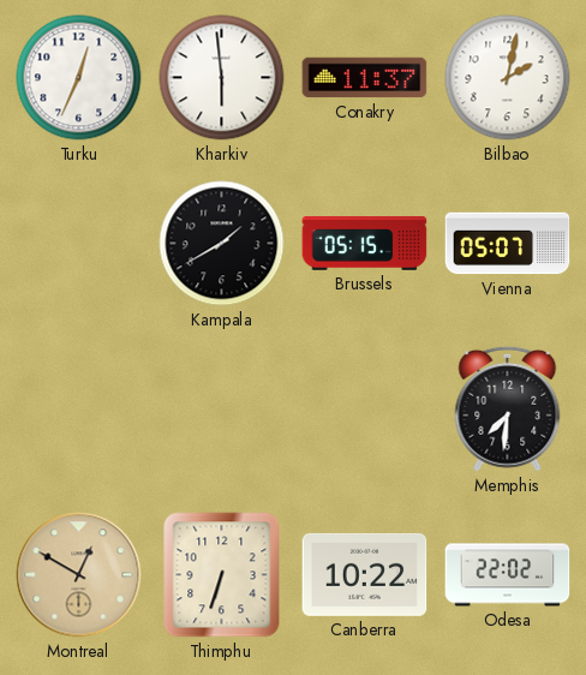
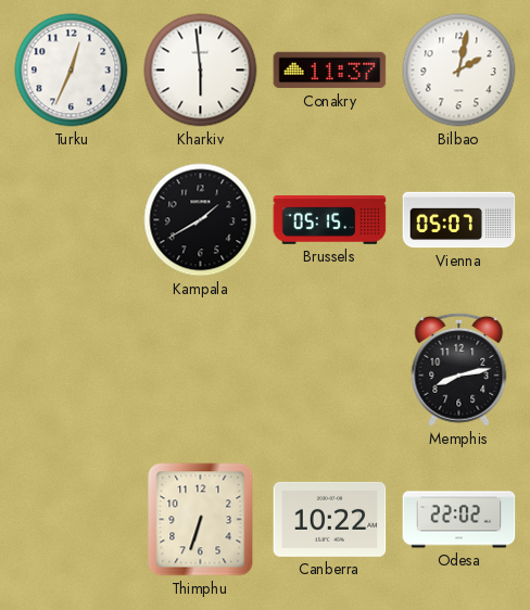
Memphis: 7:31 -> 8:13 (459, 369)
Montreal: 12:50 -> none (79, 575)
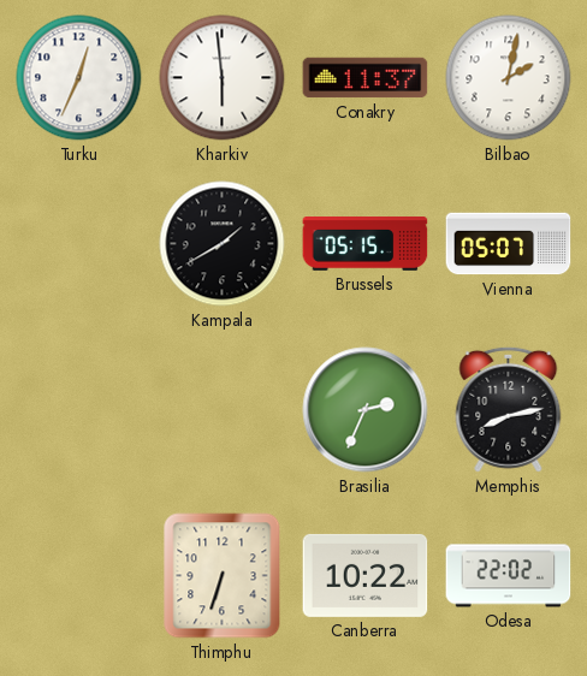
Brasilia: none -> 2:34 (366, 410)
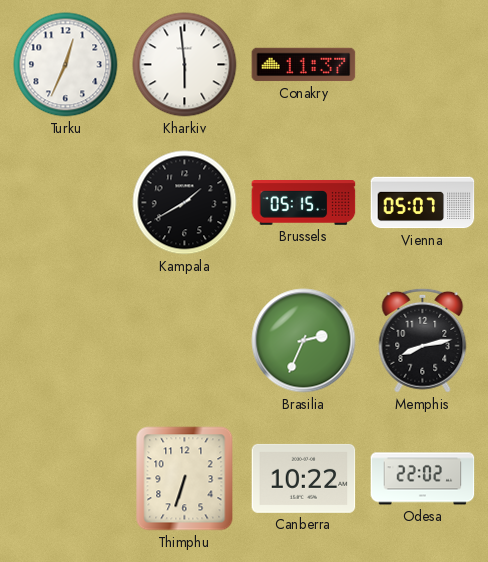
Bilbao: 2:02 -> none (509, 78)
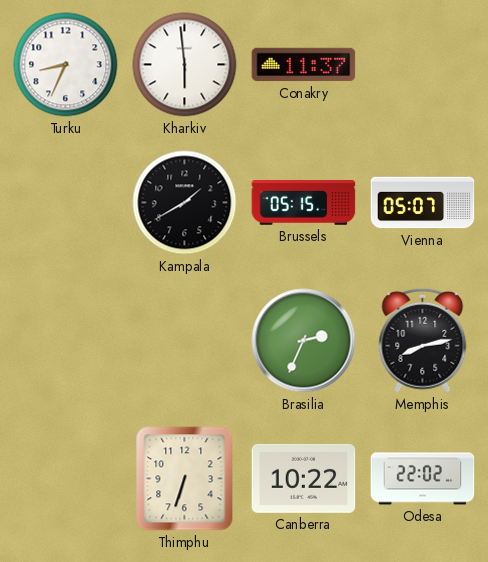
Turku: 12:34 -> 8:34 (66, 65)
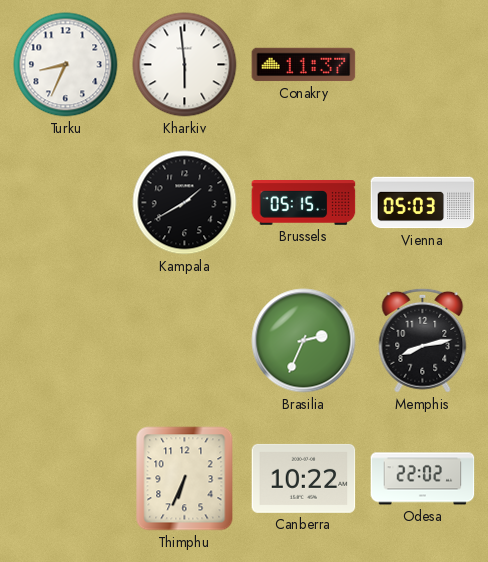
Vienna: 05:07 -> 05:03 (423, 203)
Thimphu: 6:33 -> 6:34 (185, 479)
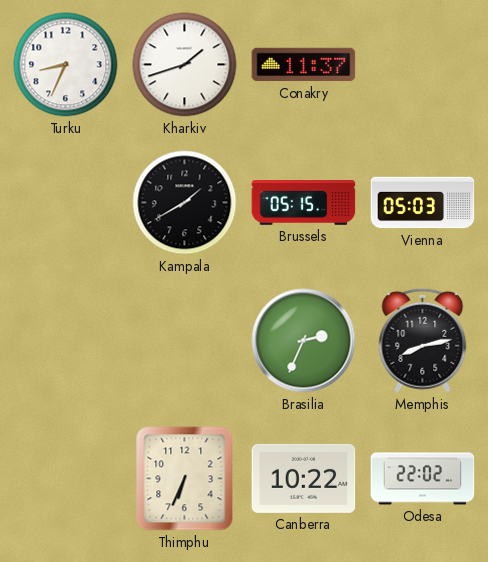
Kharkiv: 5:59 -> 1:42 (185, 65)
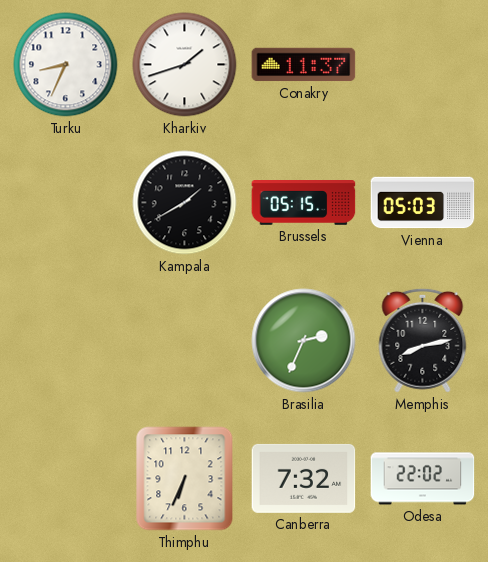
Canberra: 10:22 -> 7:32 (304, 478)
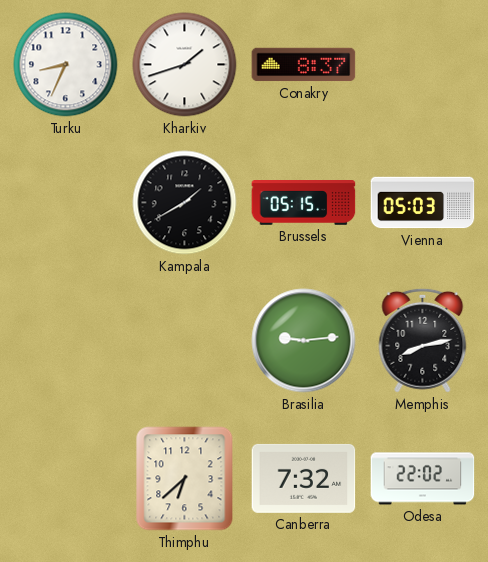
Conakry: 11:37 -> 8:37 (304, 65)
Brasilia: 2:34 -> 9:14 (304, 341)
Thimphu: 6:34 -> 6:38 (185, 479)
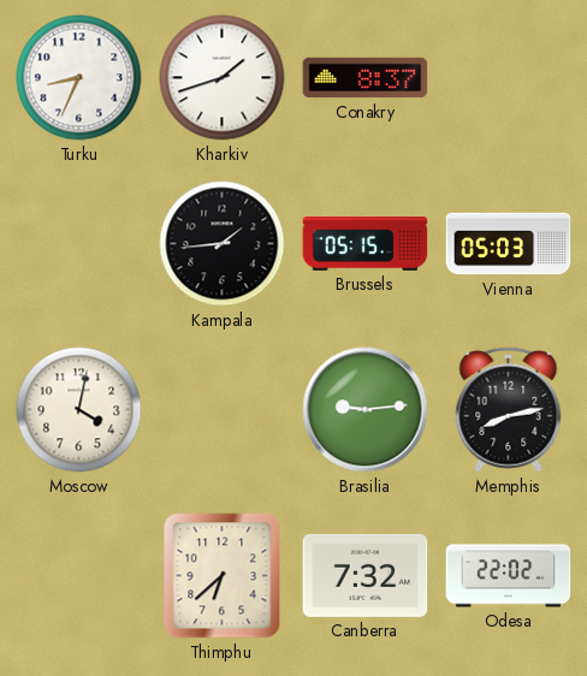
Kampala: 1:40 -> 1:44 (223, 244)
Moscow: none -> 4:02 (79, 410)
